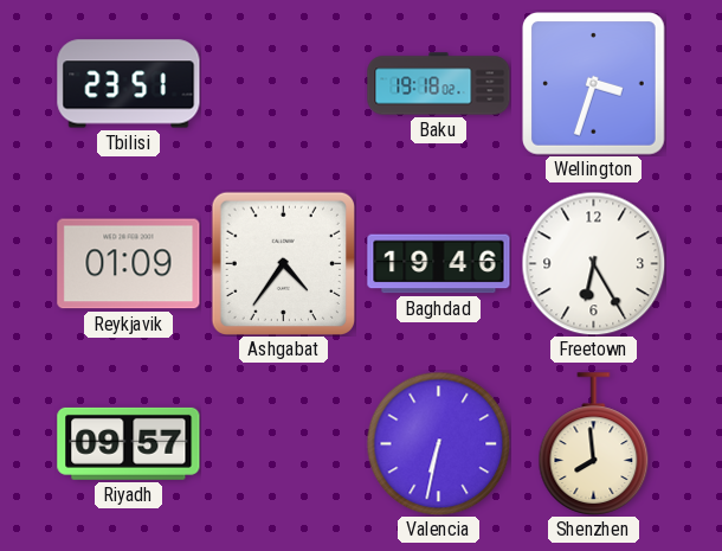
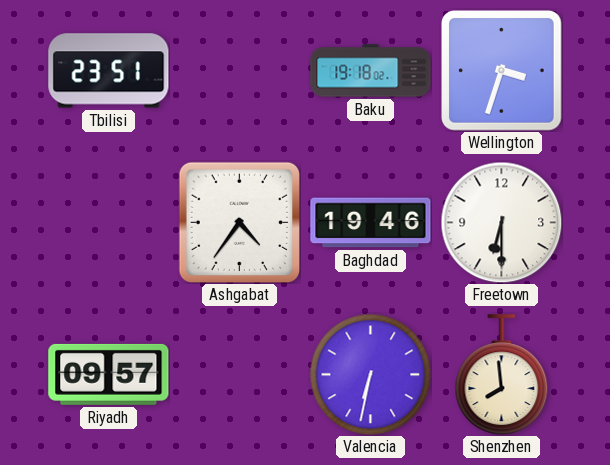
Reykjavik: 01:09 -> none (129, 264)
Freetown: 6:25 -> 6:30 (501, 222)
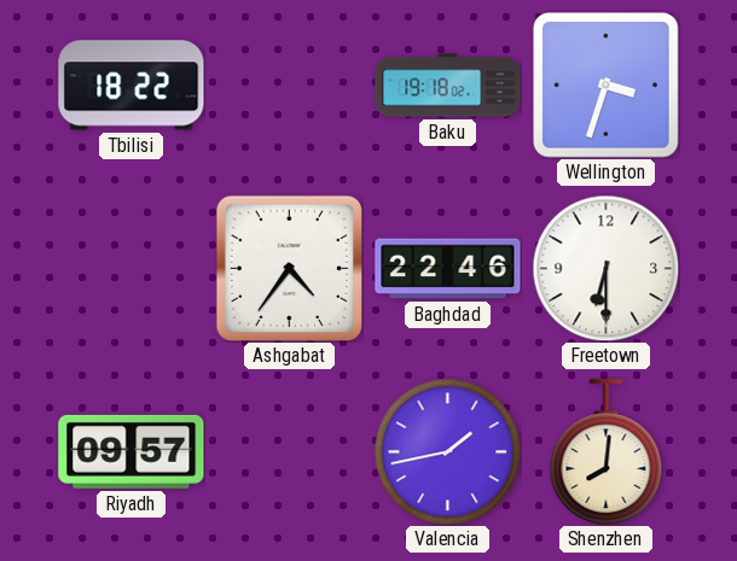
Tbilisi: 23:51 -> 18:22 (132, 86)
Baghdad: 19:46 -> 22:46 (448, 269)
Valencia: 6:32 -> 1:43 (447, 451)
Shenzhen: 7:59 -> 8:01 (607, 452)
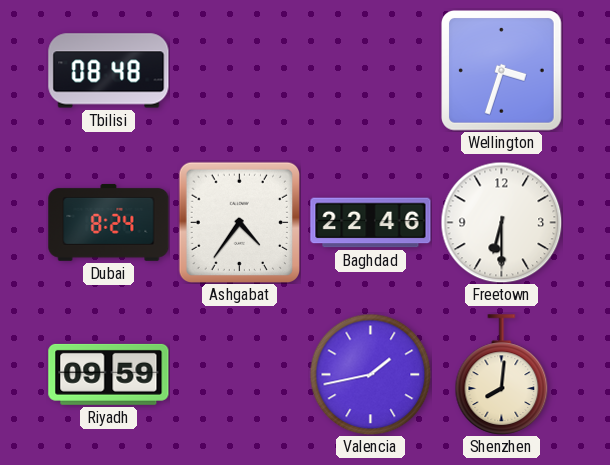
Tbilisi: 18:22 -> 08:48 (109, 71)
Baku: 19:18 -> none (448, 86)
Dubai: none -> 8:24 (109, 222)
Riyadh: 09:57 -> 09:59 (109, 374)
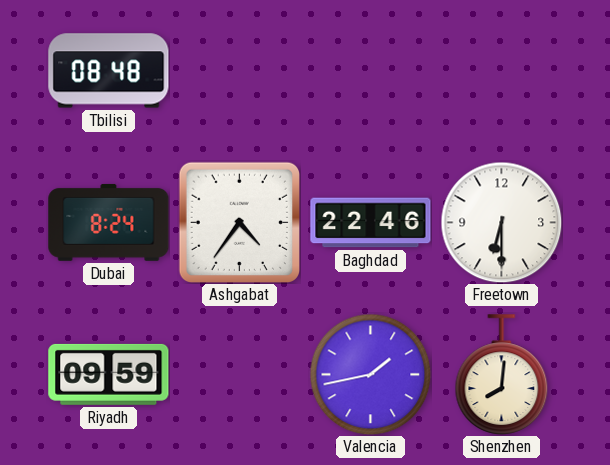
Wellington: 3:33 -> none (502, 71)
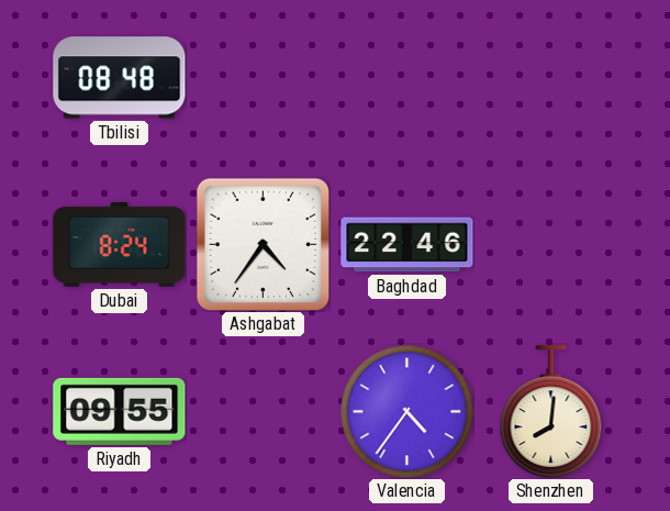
Freetown: 6:30 -> none (501, 222)
Riyadh: 09:59 -> 09:55 (120, 411)
Valencia: 1:43 -> 4:36 (406, 411)
